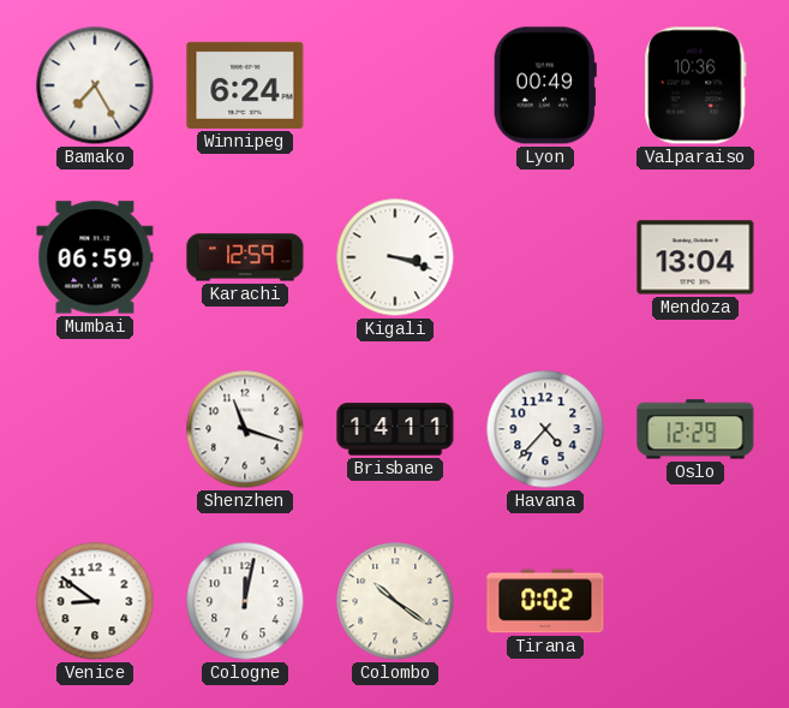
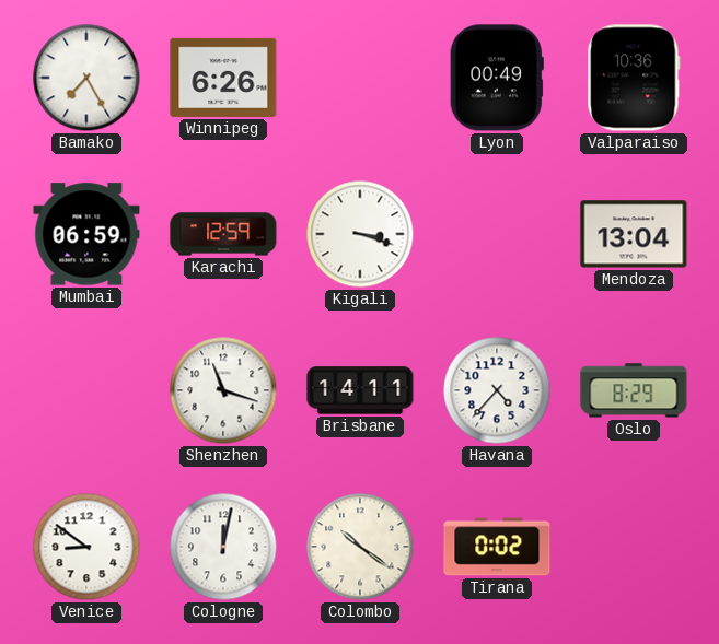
Winnipeg: 6:24 -> 6:26 (223, 78)
Oslo: 12:29 -> 8:29 (634, 390)
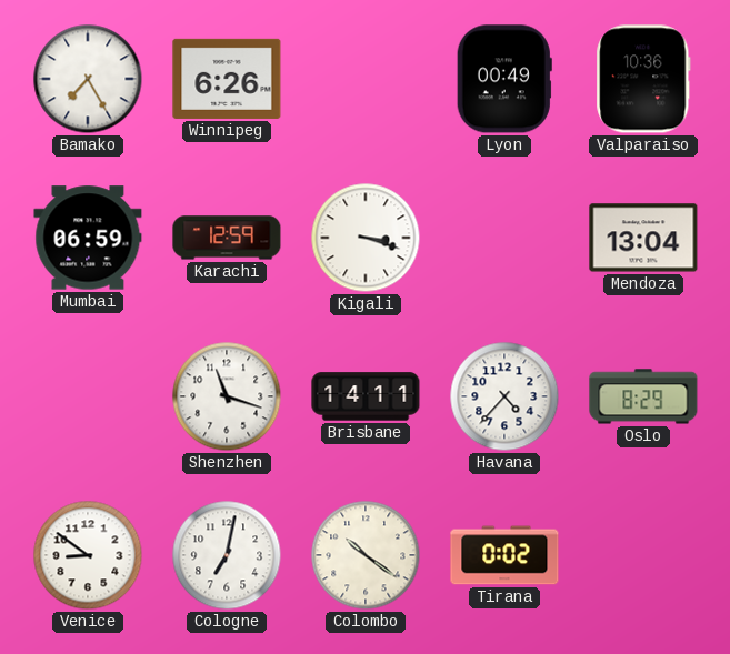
Cologne: 12:02 -> 7:02 (227, 555)
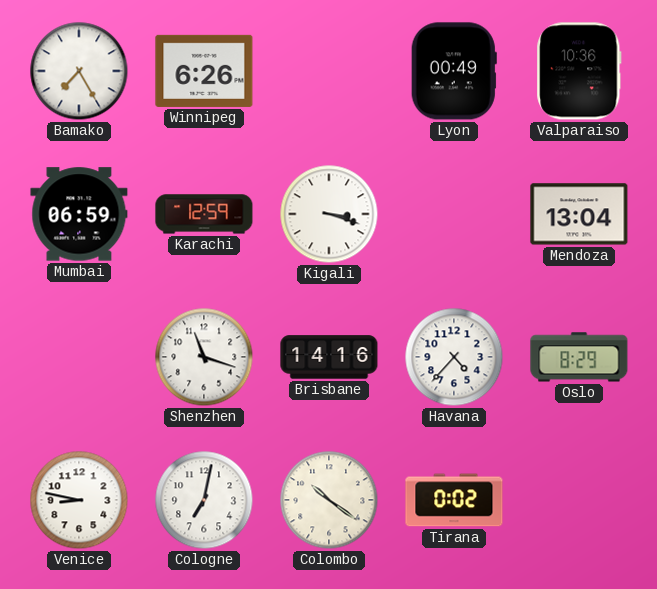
Brisbane: 14:11 -> 14:16 (329, 357)
Venice: 8:51 -> 8:47 (79, 500)
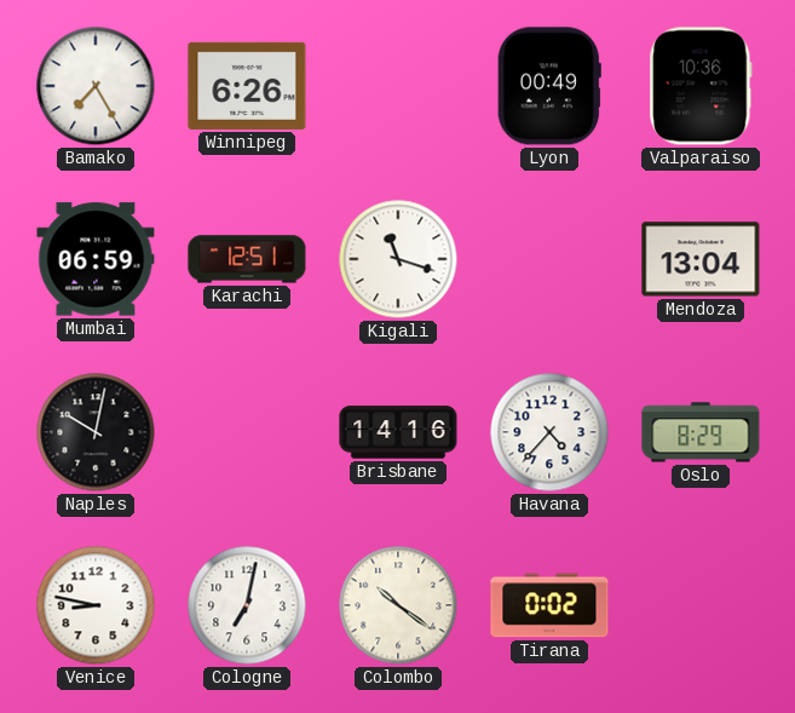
Karachi: 12:59 -> 12:51 (247, 259)
Kigali: 3:18 -> 11:18 (398, 259)
Naples: none -> 10:02 (96, 432)
Shenzhen: 11:18 -> none (204, 357)
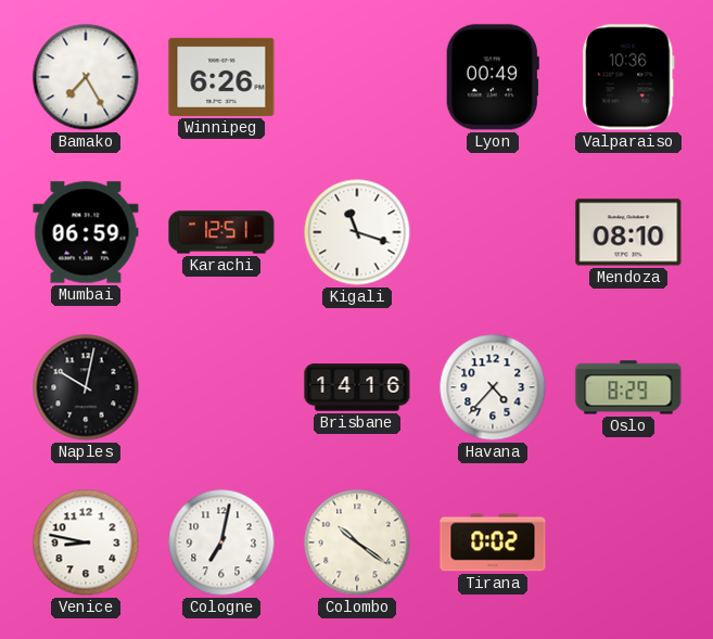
Mendoza: 13:04 -> 08:10 (628, 232)
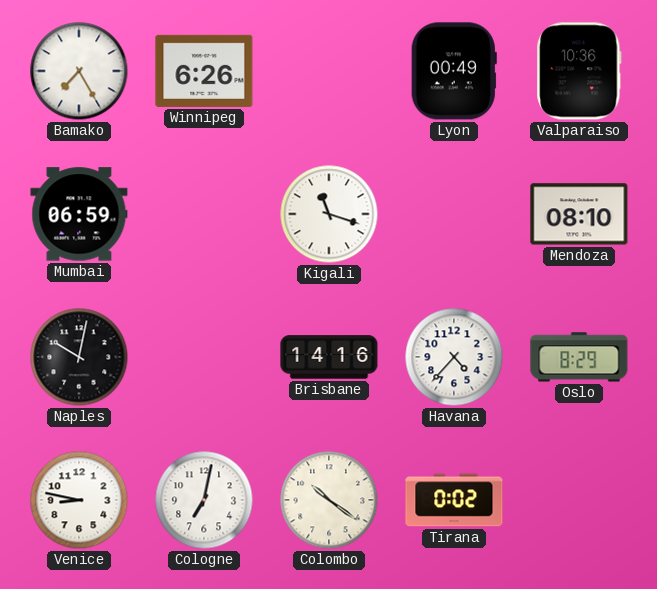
Karachi: 12:51 -> none (221, 232)
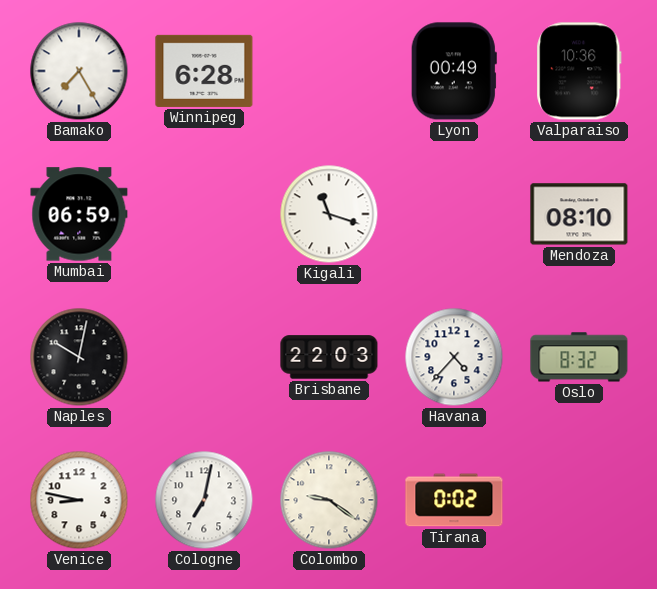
Winnipeg: 6:26 -> 6:28 (204, 71)
Brisbane: 14:16 -> 22:03 (329, 357)
Oslo: 8:29 -> 8:32 (579, 357)
Colombo: 10:21 -> 9:21 (329, 500)
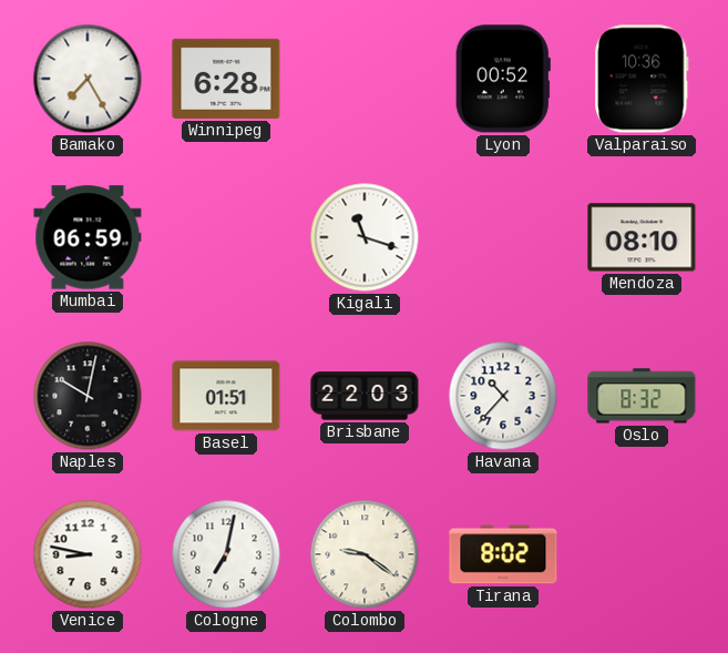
Lyon: 00:49 -> 00:52 (503, 79)
Basel: none -> 01:51 (226, 396)
Havana: 4:37 -> 10:37 (503, 396)
Tirana: 0:02 -> 8:02 (503, 554)
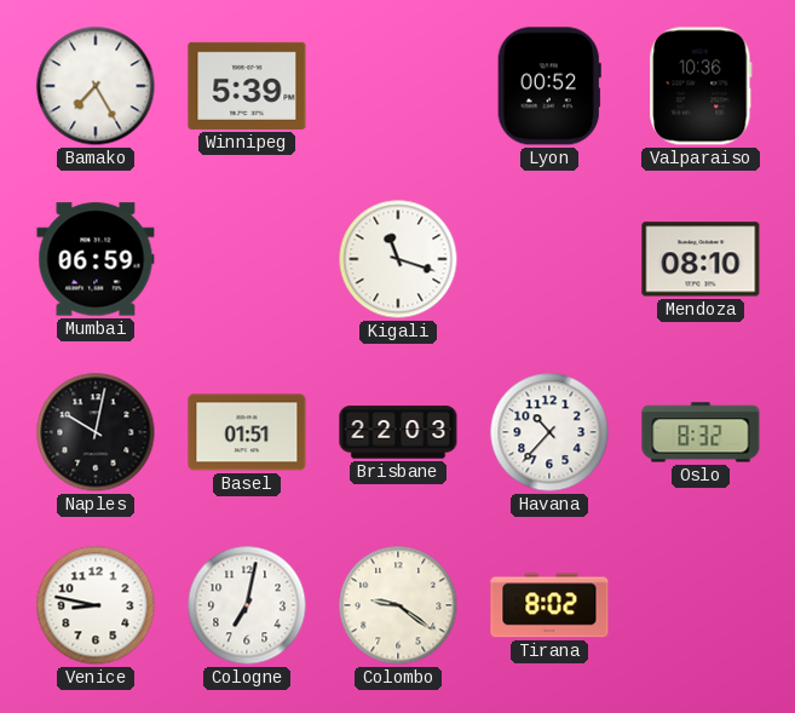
Winnipeg: 6:28 -> 5:39 (247, 86)
